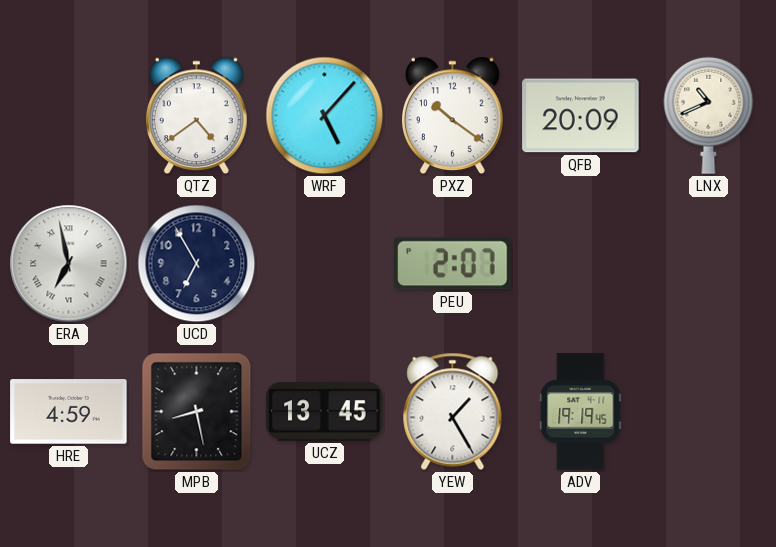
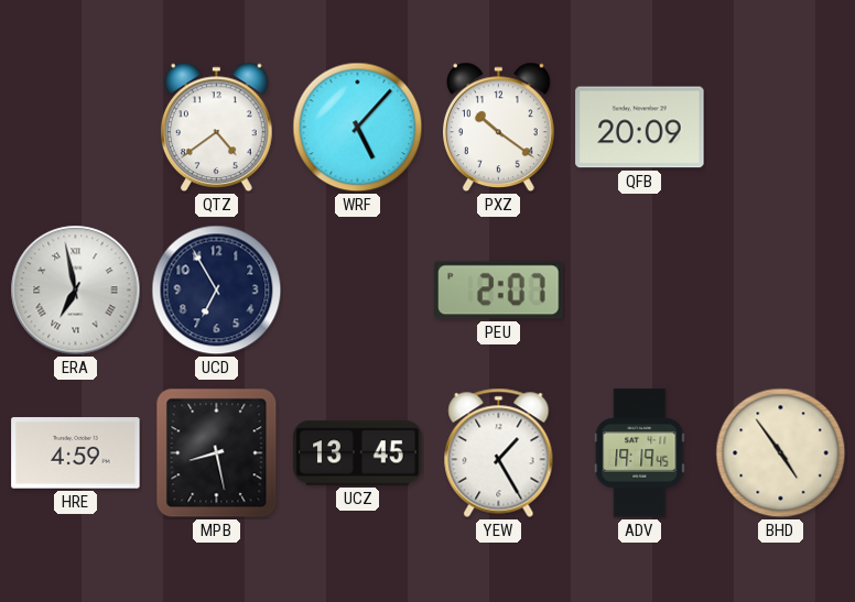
LNX: 10:41 -> none (709, 115)
BHD: none -> 4:54 (781, 453)
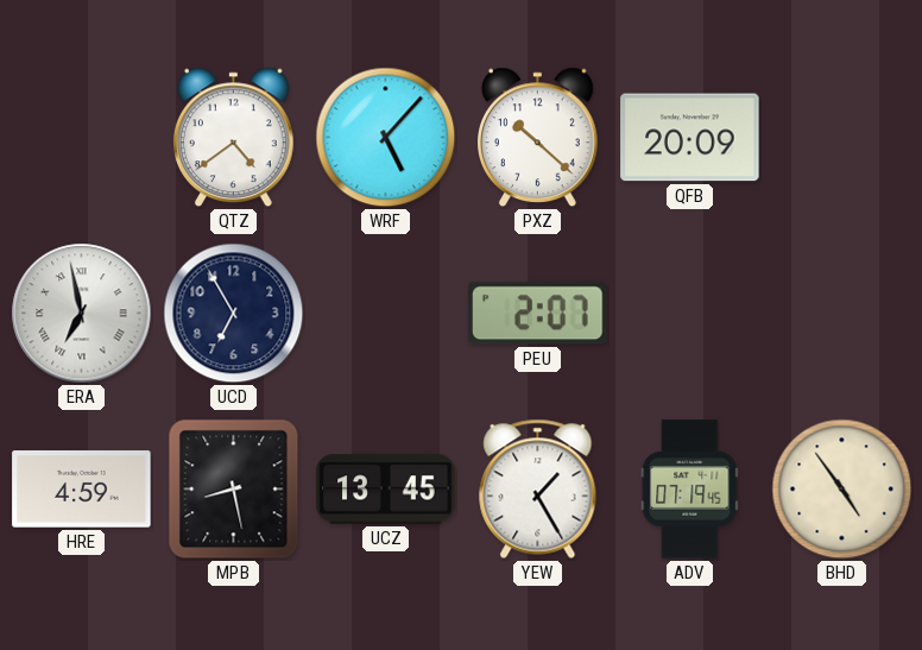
PXZ: 10:21 -> 10:22 (538, 138)
ADV: 19:19 -> 07:19 (690, 490)
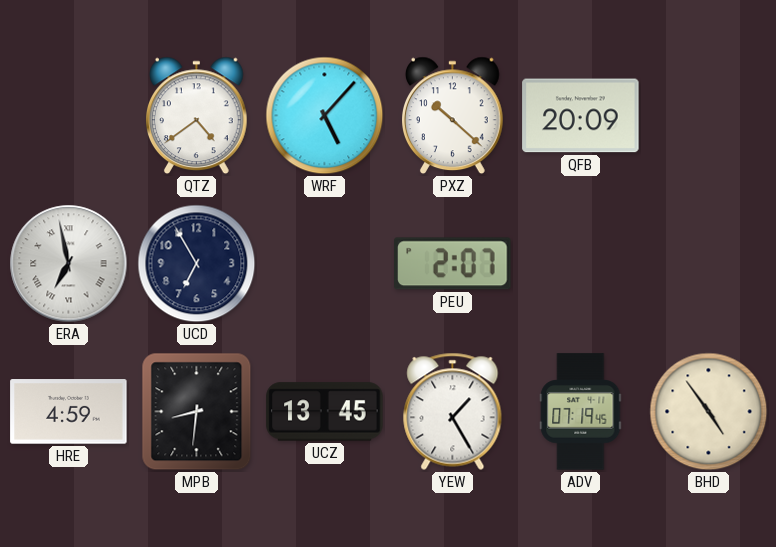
MPB: 8:28 -> 8:31 (197, 412)
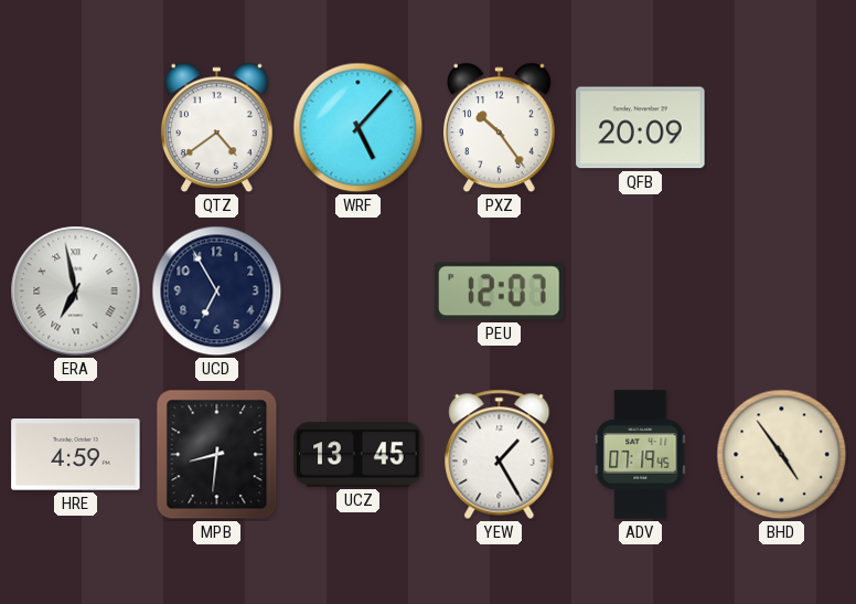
PXZ: 10:22 -> 10:24 (500, 128)
PEU: 2:07 -> 12:07 (500, 292)
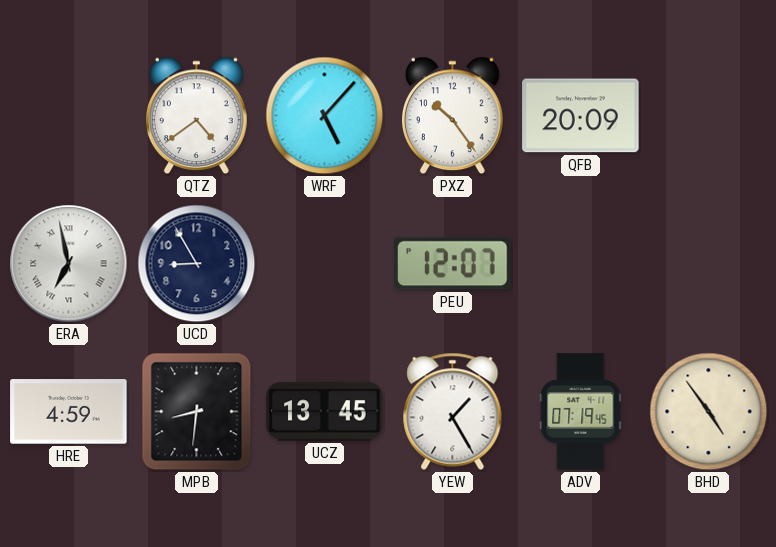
UCD: 6:55 -> 8:55 (197, 264)
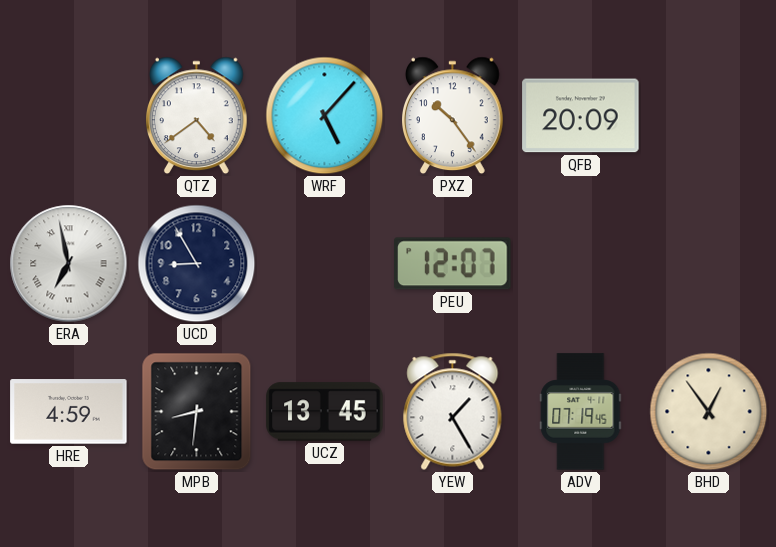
BHD: 4:54 -> 12:54 (709, 412)
